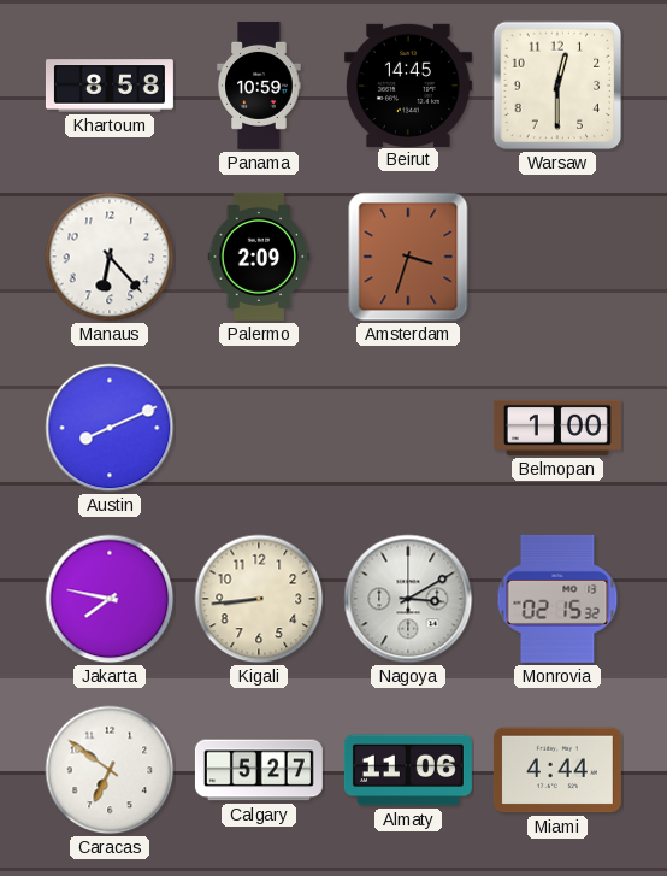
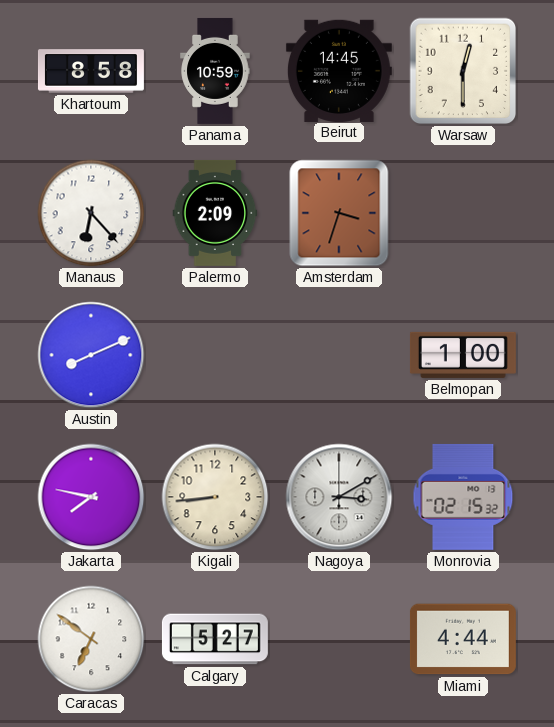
Almaty: 11:06 -> none (408, 770)
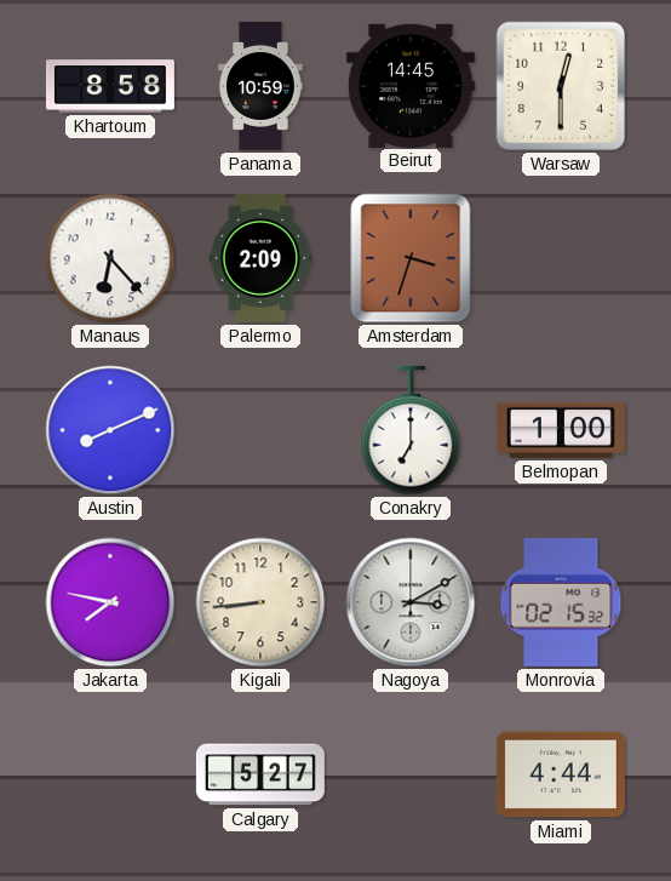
Conakry: none -> 7:00 (411, 430)
Caracas: 6:51 -> none (91, 639)
